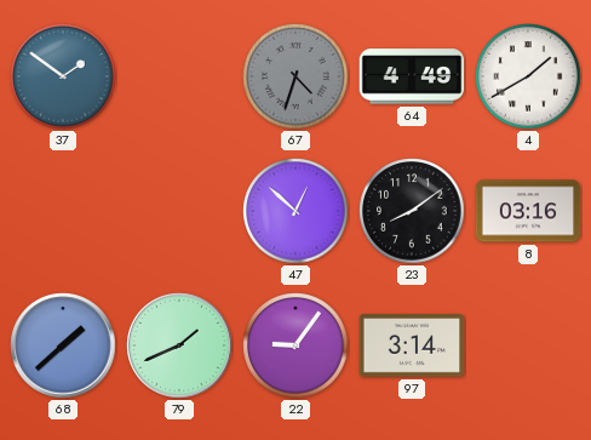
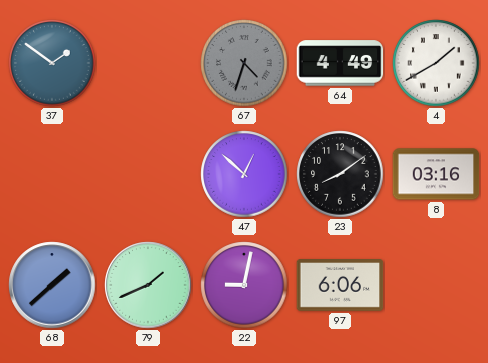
22: 9:06 -> 9:02 (244, 285)
97: 3:14 -> 6:06 (340, 285)
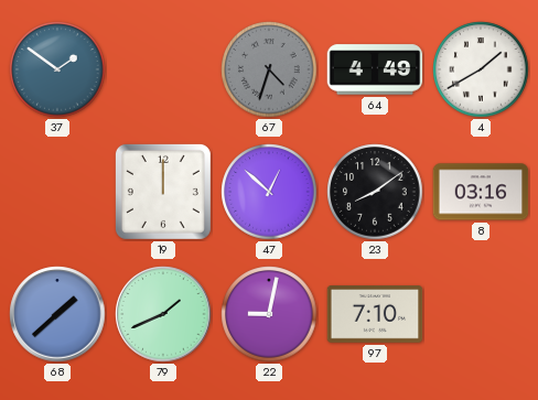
19: none -> 12:00 (163, 192)
97: 6:06 -> 7:10 (375, 314)
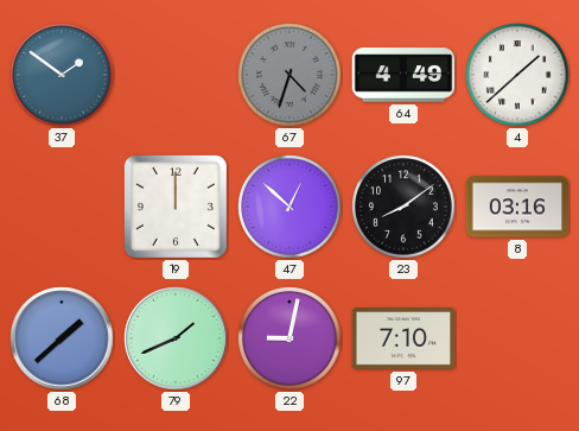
4: 1:40 -> 1:38 (517, 75)
